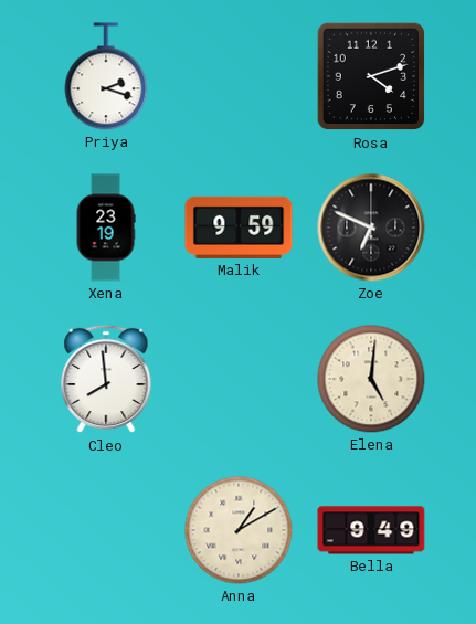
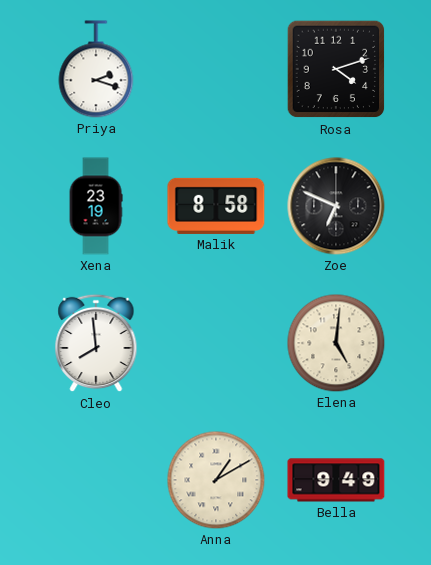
Malik: 9:59 -> 8:58 (216, 206)
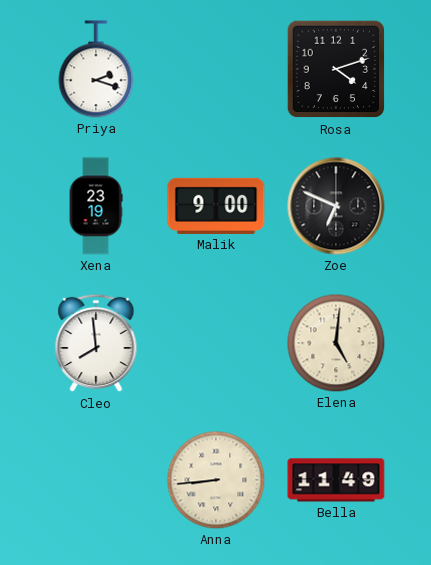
Malik: 8:58 -> 9:00 (216, 206)
Anna: 1:10 -> 8:44 (216, 480)
Bella: 9:49 -> 11:49 (336, 480)
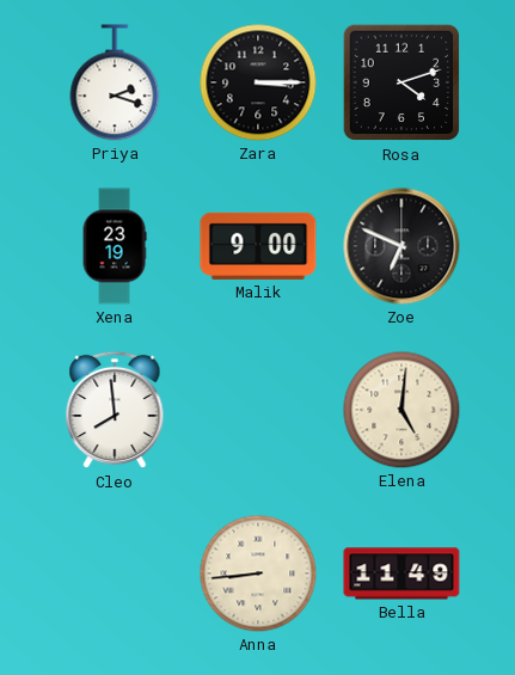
Zara: none -> 3:15 (258, 82)
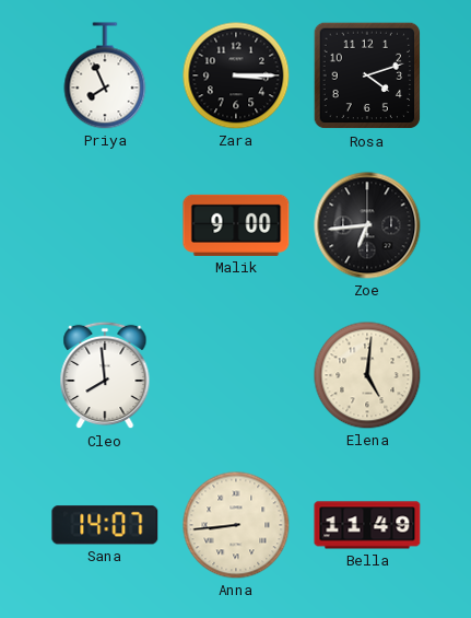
Priya: 2:18 -> 7:56 (105, 75)
Xena: 23:19 -> none (115, 246)
Zoe: 6:49 -> 6:44 (367, 225)
Sana: none -> 14:07 (105, 525)
